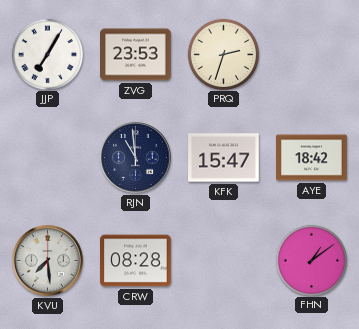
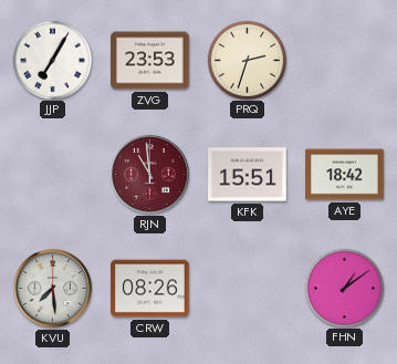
RJN dial: navy -> burgundy (150, 175)
KFK: 15:47 -> 15:51 (248, 175)
CRW: 08:28 -> 08:26 (150, 289)
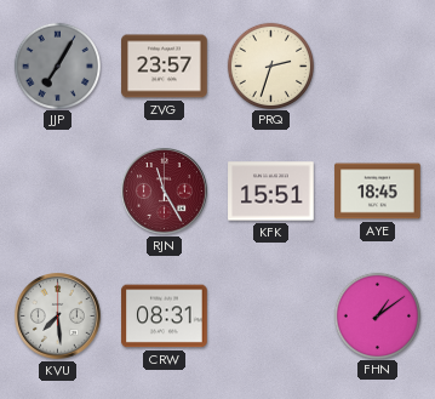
JJP dial: white -> grey (57, 65)
ZVG: 23:53 -> 23:57 (165, 67)
RJN: 10:59 -> 11:25 (165, 192)
AYE: 18:42 -> 18:45 (378, 192)
CRW: 08:26 -> 08:31 (165, 317)
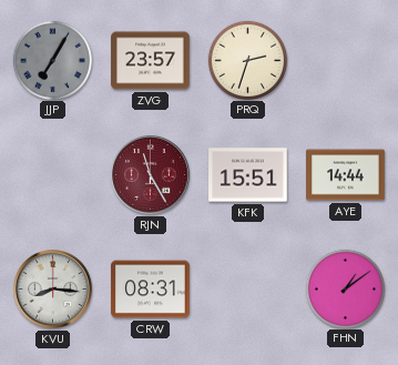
AYE: 18:45 -> 14:44 (346, 175)
KVU: 7:29 -> 8:16 (53, 290)
